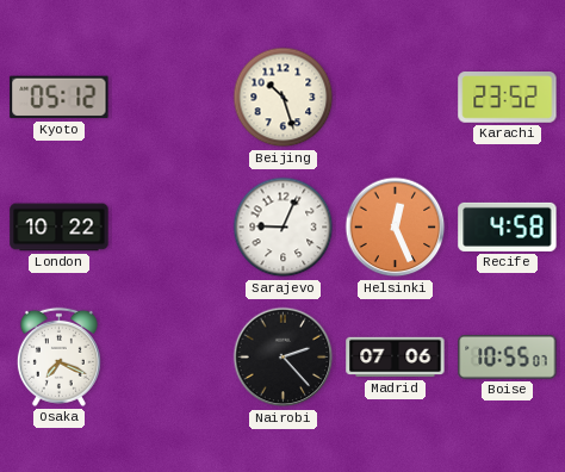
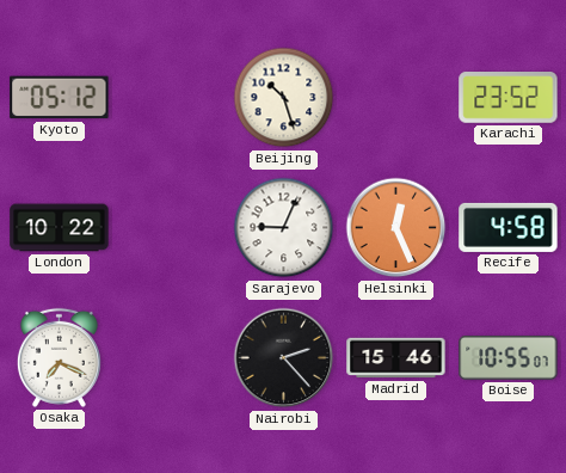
Madrid: 07:06 -> 15:46 (396, 358)
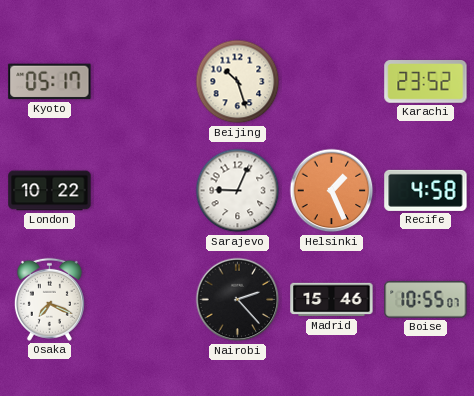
Kyoto: 05:12 -> 05:17 (50, 82)
Helsinki: 12:26 -> 1:26 (332, 191)
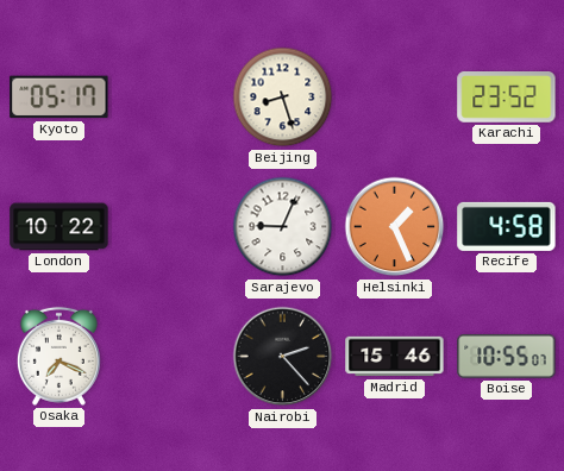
Beijing: 10:27 -> 8:27 (283, 98)
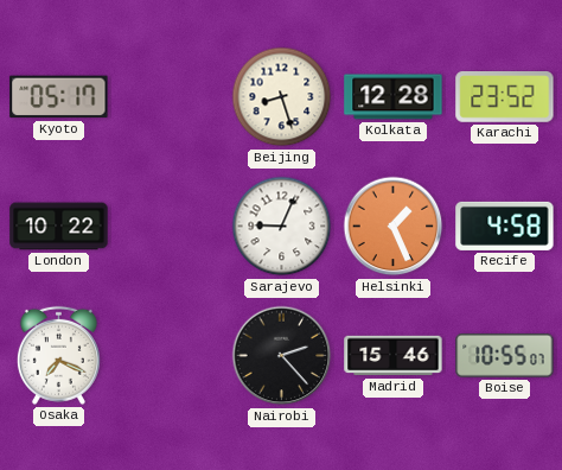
Kolkata: none -> 12:28 (394, 97)
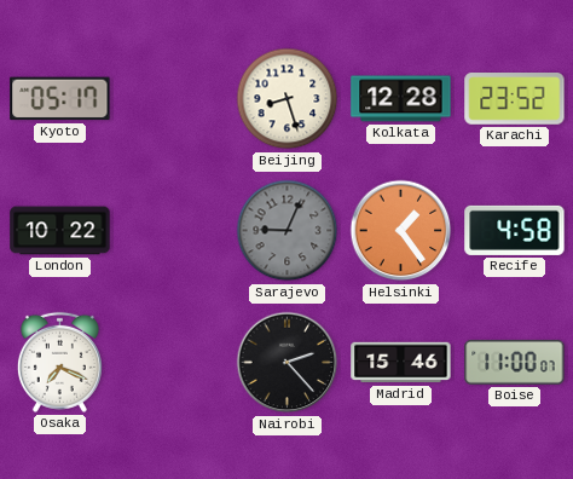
Sarajevo dial: white -> grey (288, 231)
Helsinki: 1:26 -> 1:24 (401, 231)
Boise: 10:55 -> 11:00 (515, 362)
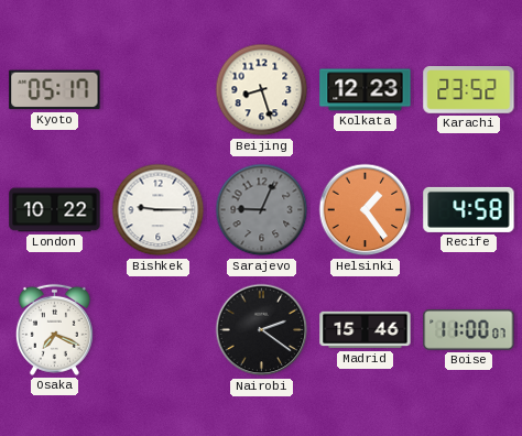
Kolkata: 12:28 -> 12:23 (366, 90)
Bishkek: none -> 9:15 (159, 210)
Nairobi: 2:23 -> 2:21 (262, 330)
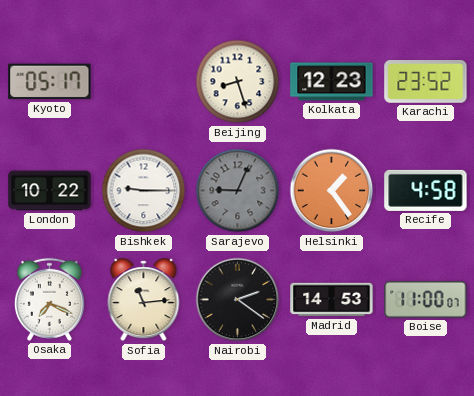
Sofia: none -> 11:14 (144, 300)
Madrid: 15:46 -> 14:53 (332, 300)
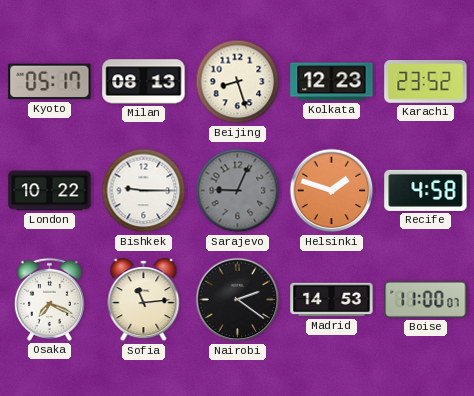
Milan: none -> 08:13 (144, 82)
Helsinki: 1:24 -> 1:48 (332, 191)
